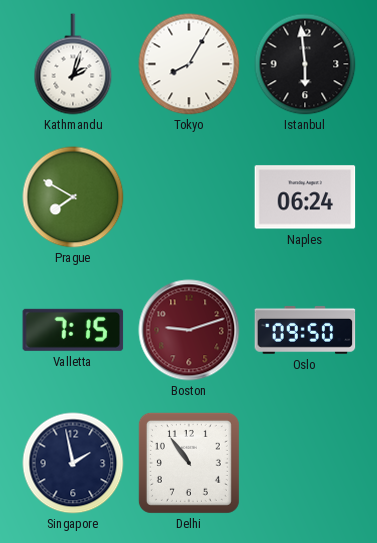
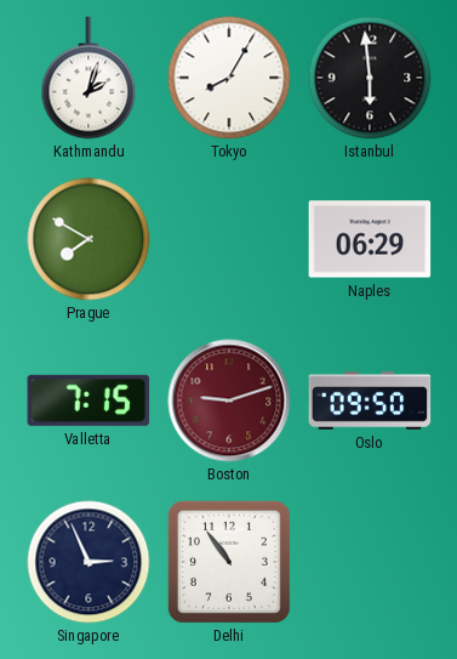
Naples: 06:24 -> 06:29 (370, 239)
Singapore: 1:58 -> 2:56 (88, 562)
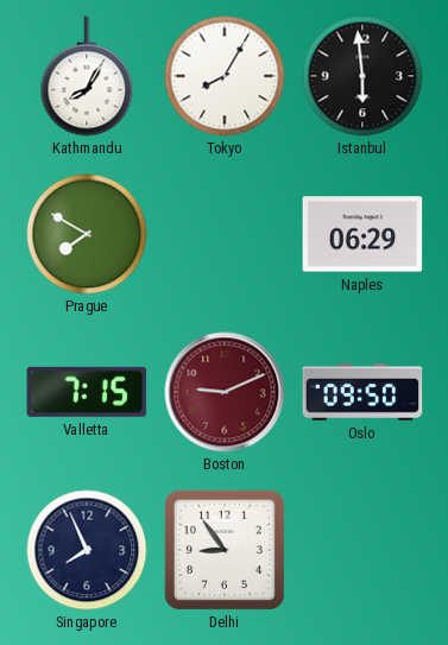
Kathmandu: 2:03 -> 8:05 (87, 76)
Boston: 9:12 -> 9:11 (225, 392)
Singapore: 2:56 -> 7:56 (87, 550)
Delhi: 10:54 -> 8:54 (225, 550)
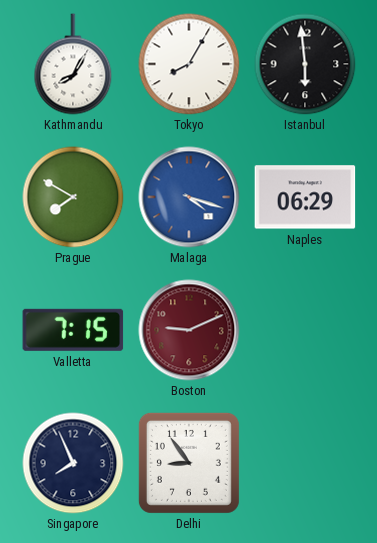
Malaga: none -> 4:18 (189, 197)
Oslo: 09:50 -> none (362, 392)
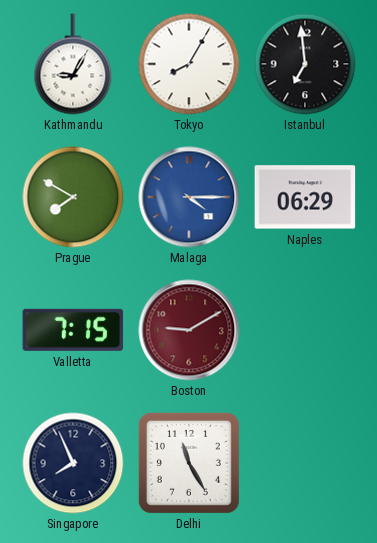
Kathmandu: 8:05 -> 9:05 (73, 64)
Istanbul: 5:59 -> 6:59 (305, 64)
Malaga: 4:18 -> 4:15 (189, 197)
Boston: 9:11 -> 9:10 (189, 330)
Delhi: 8:54 -> 11:25 (189, 463)
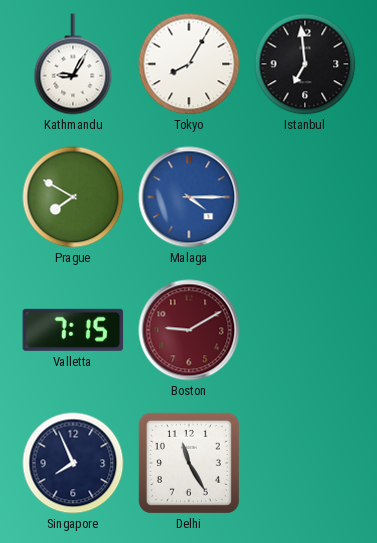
Naples: 06:29 -> none (305, 197)
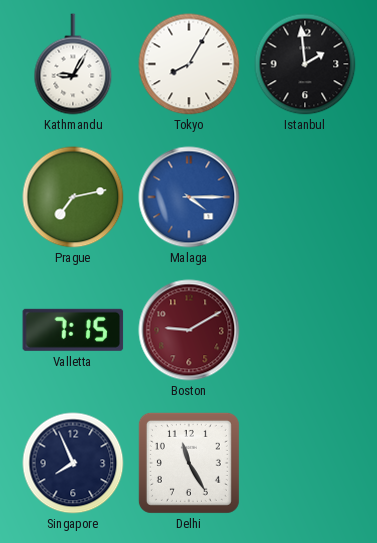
Istanbul: 6:59 -> 1:59 (305, 64)
Prague: 7:50 -> 7:13 (73, 197)
